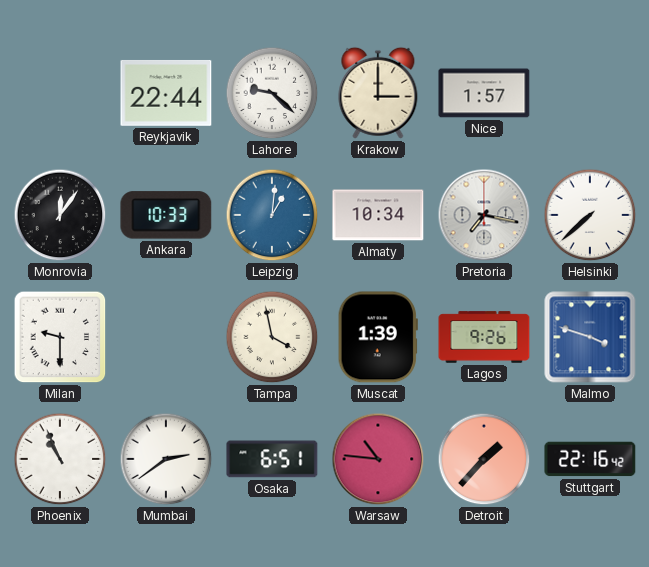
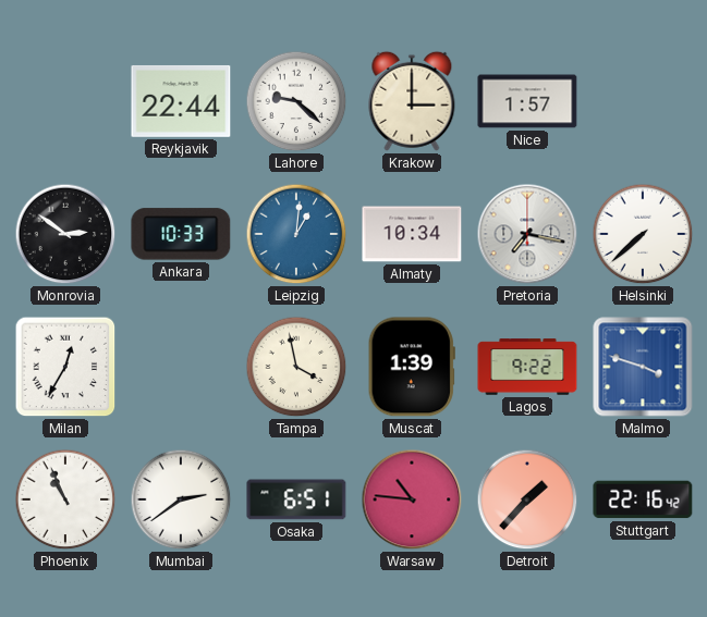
Monrovia: 12:06 -> 2:51 (65, 234)
Milan: 9:30 -> 12:35 (65, 367)
Lagos: 9:26 -> 9:22 (527, 367)
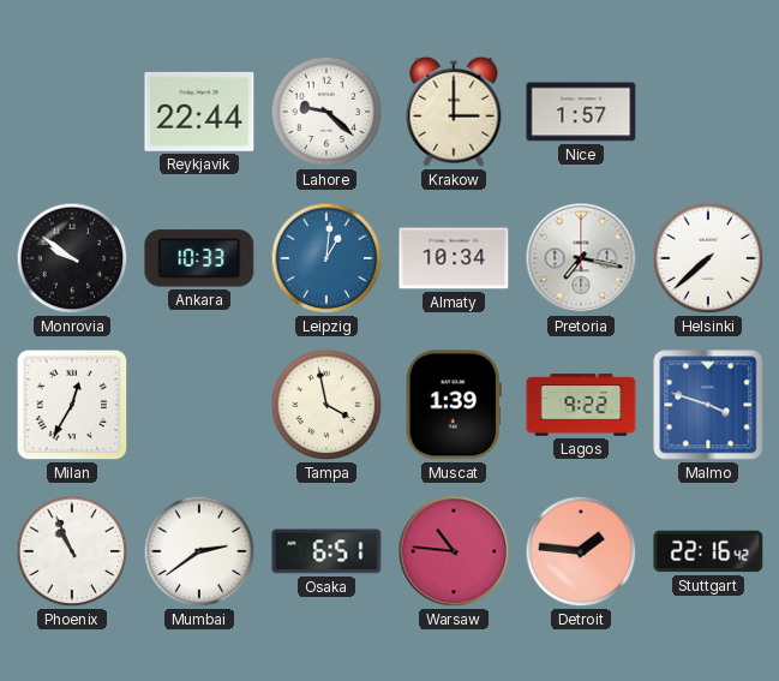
Monrovia: 2:51 -> 9:51 (72, 258)
Detroit: 1:37 -> 1:46 (581, 551)
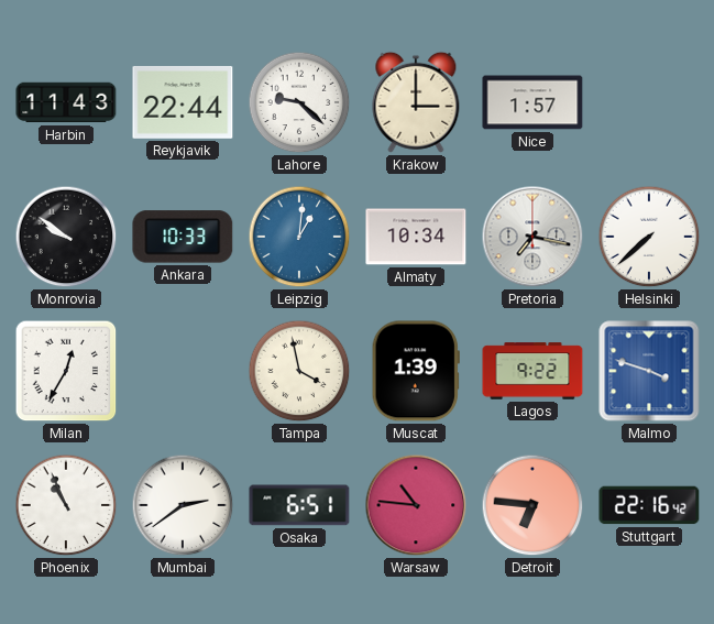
Harbin: none -> 11:43 (66, 102)
Detroit: 1:46 -> 6:46 (532, 505)
